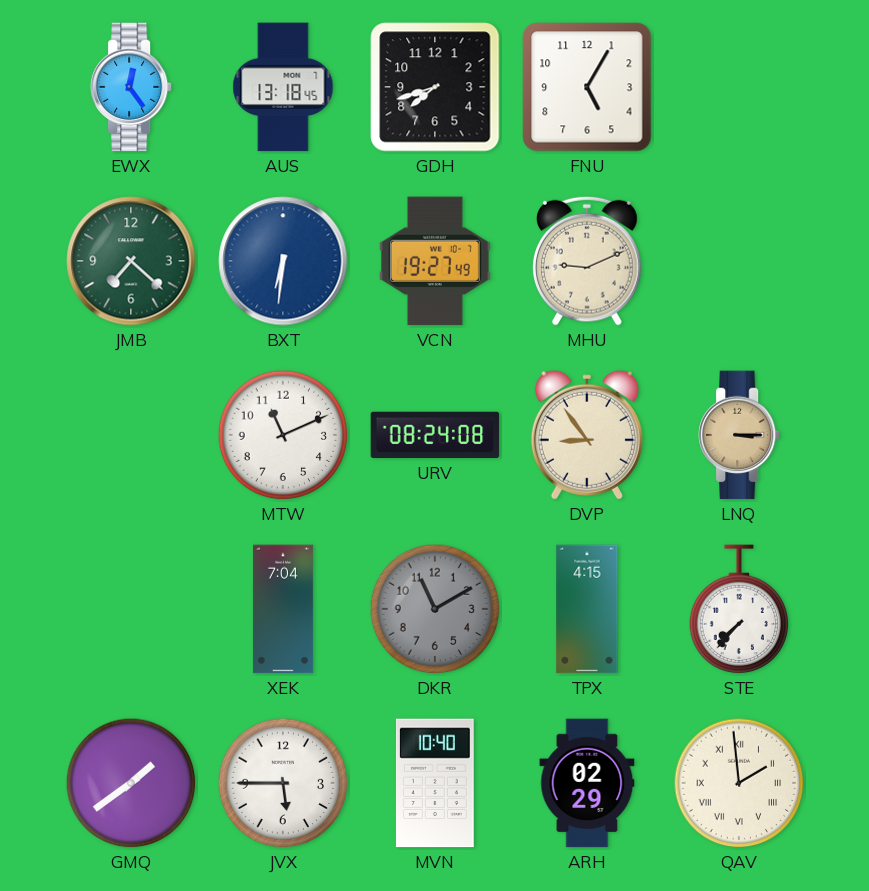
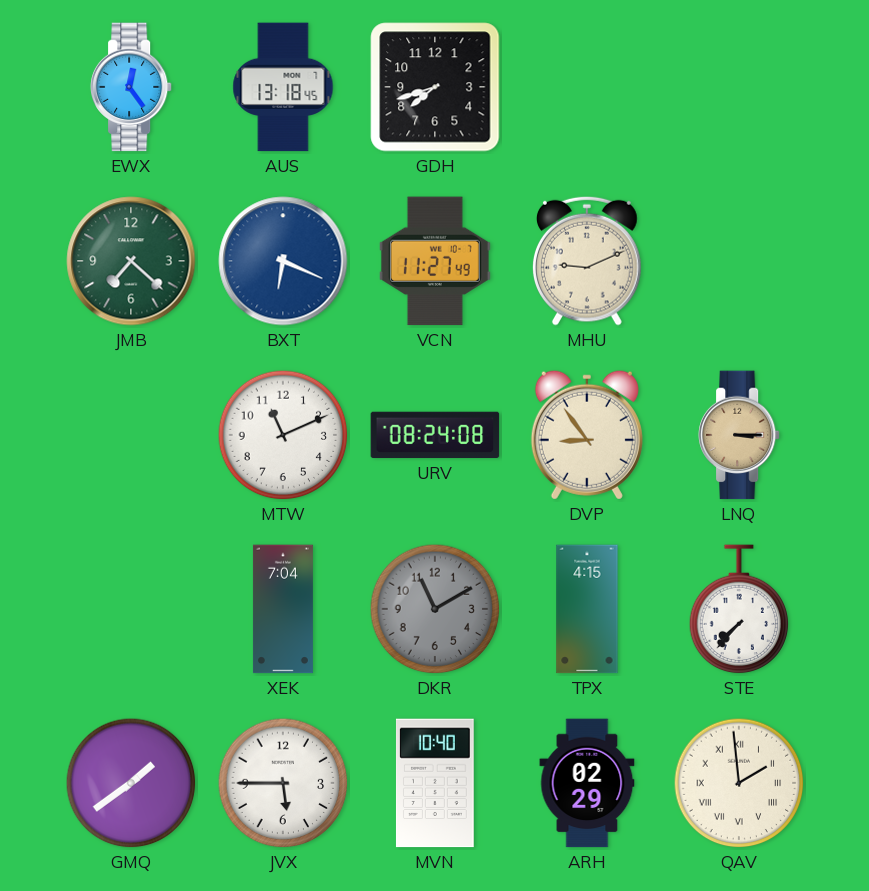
FNU: 5:05 -> none (587, 87)
BXT: 6:31 -> 6:19 (283, 261)
VCN: 19:27 -> 11:27 (435, 261)
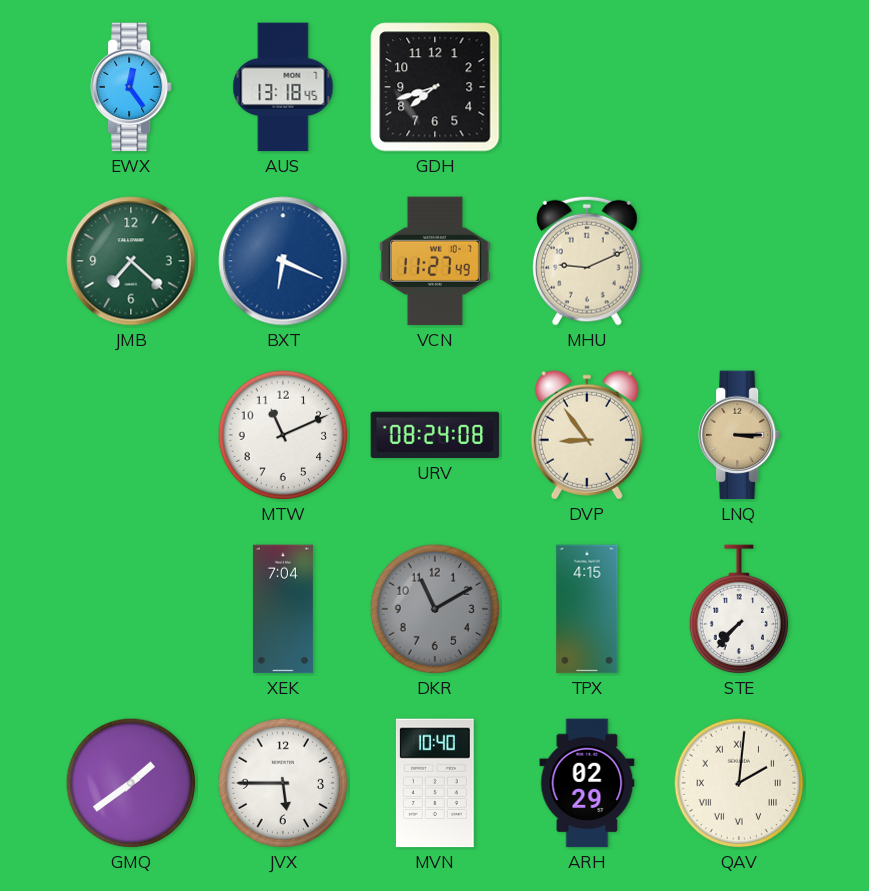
QAV: 1:59 -> 2:01 (739, 783)
